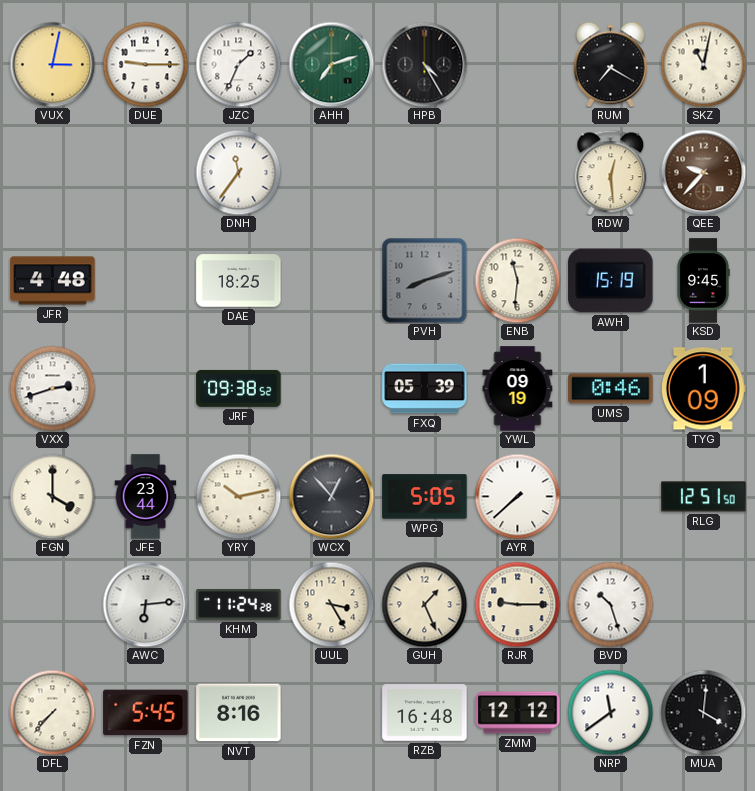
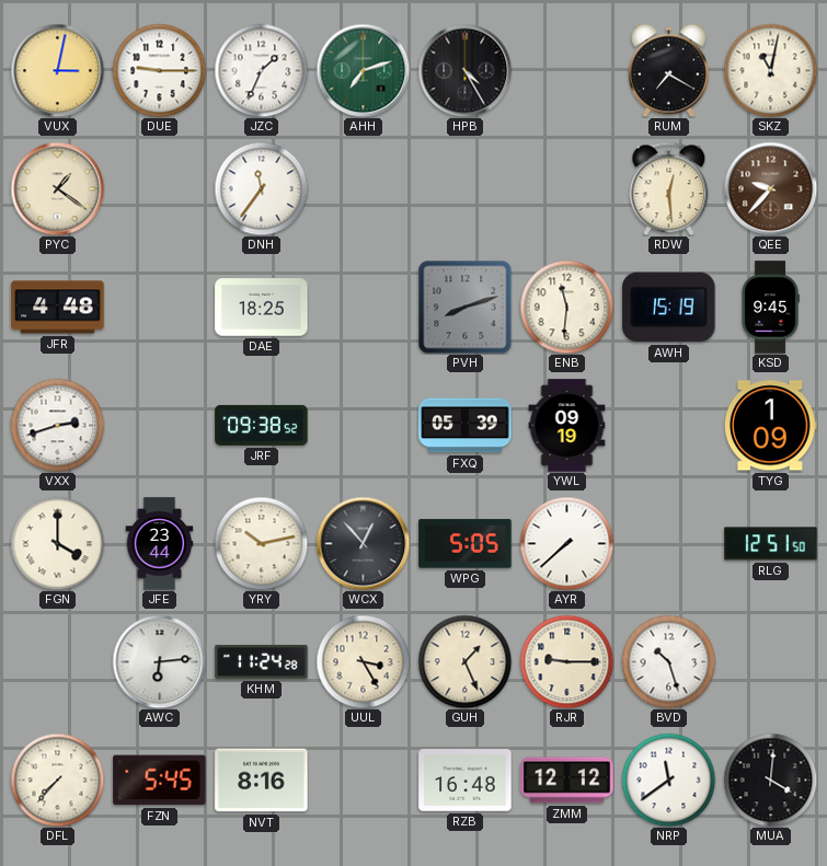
PYC: none -> 1:21 (57, 188)
UMS: 0:46 -> none (611, 389)
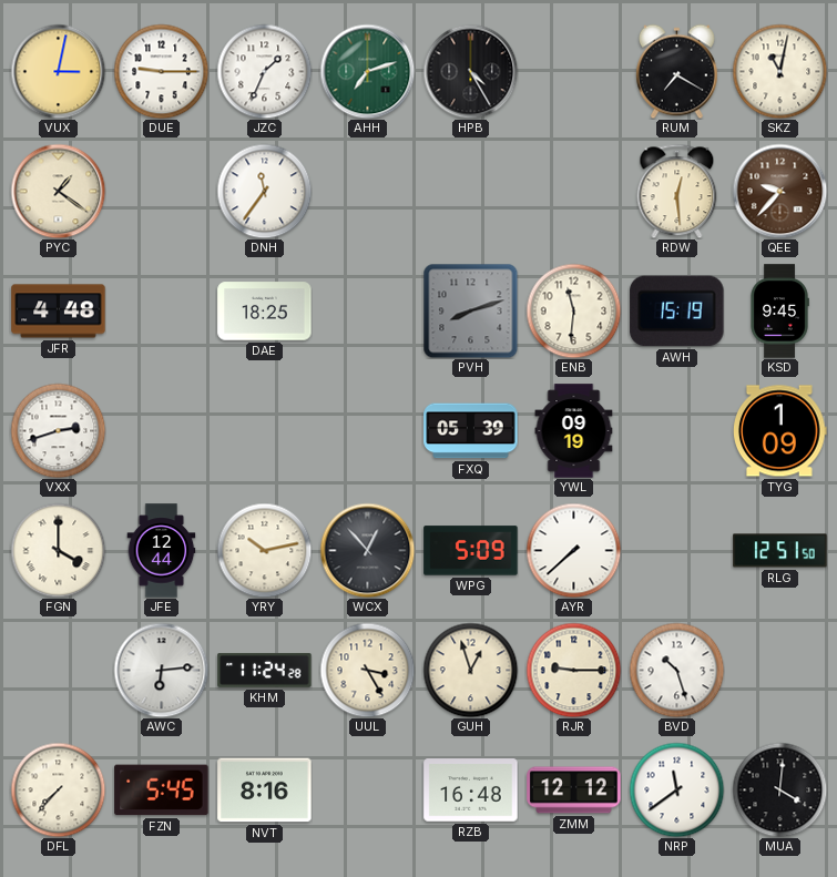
JRF: 09:38 -> none (262, 425)
JFE: 23:44 -> 12:44 (162, 551)
WPG: 5:05 -> 5:09 (471, 551)
GUH: 1:26 -> 12:57 (470, 670)
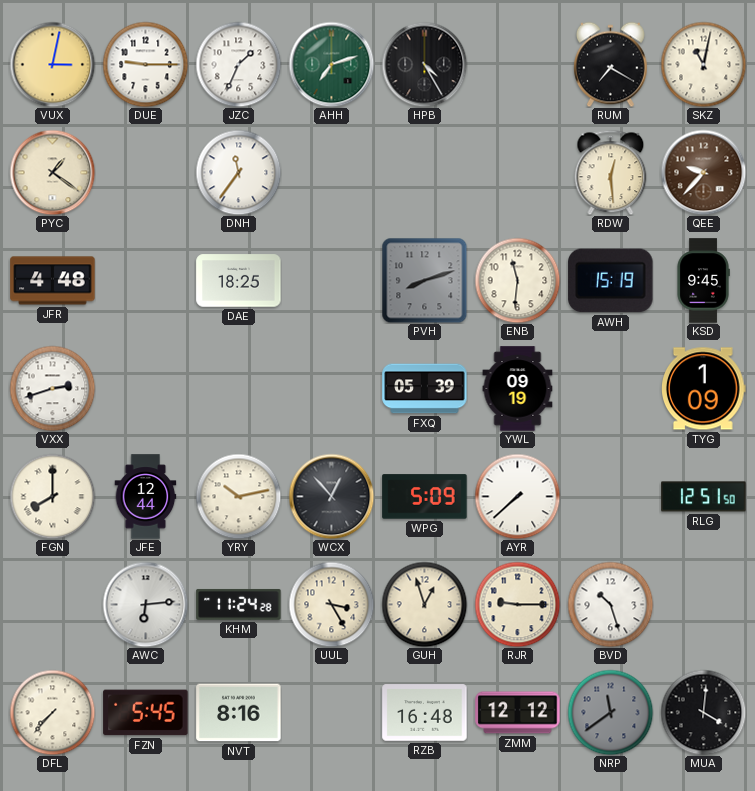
FGN: 4:00 -> 8:00 (52, 496)
NRP dial: white -> grey (610, 712)
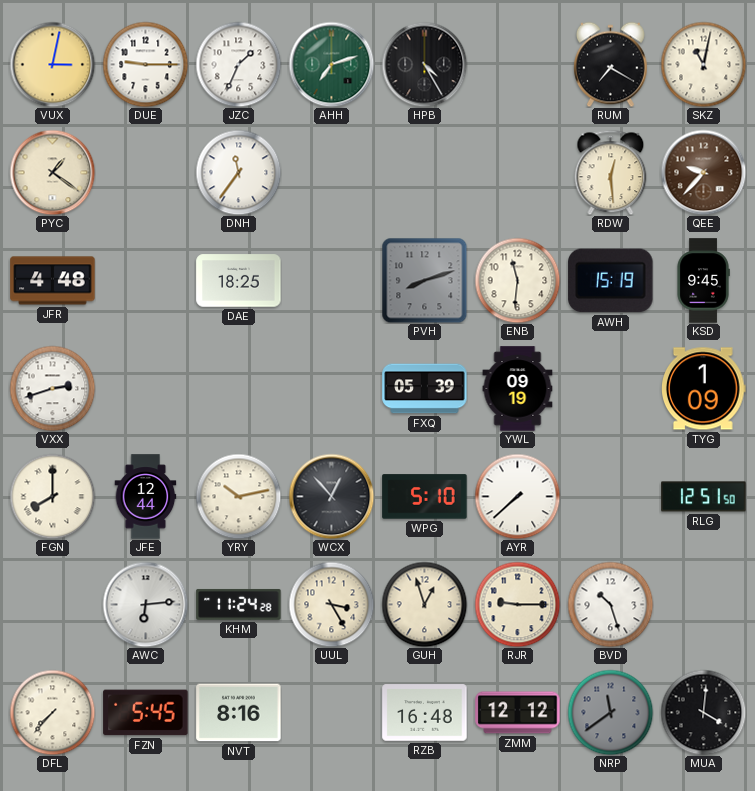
WPG: 5:09 -> 5:10 (425, 497)
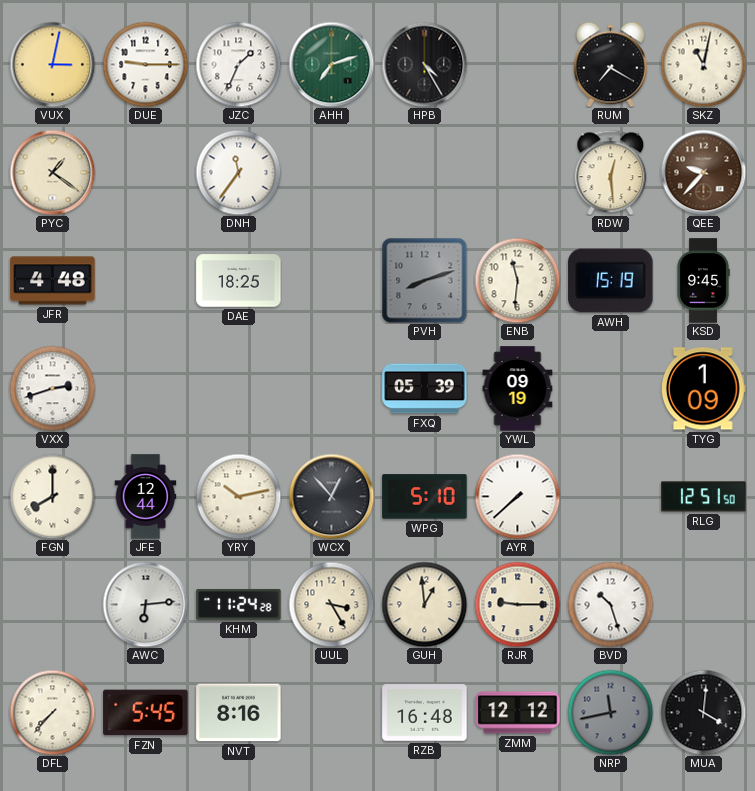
GUH: 12:57 -> 12:59 (424, 604)
NRP: 11:39 -> 11:43 (610, 712)
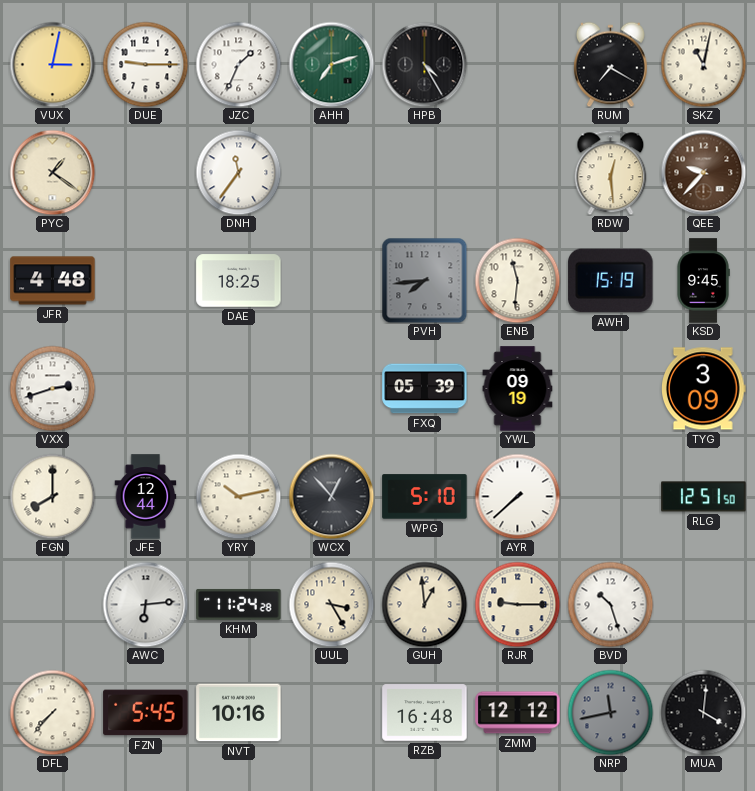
PVH: 8:12 -> 7:44 (424, 280)
TYG: 1:09 -> 3:09 (704, 389)
NVT: 8:16 -> 10:16 (239, 713)
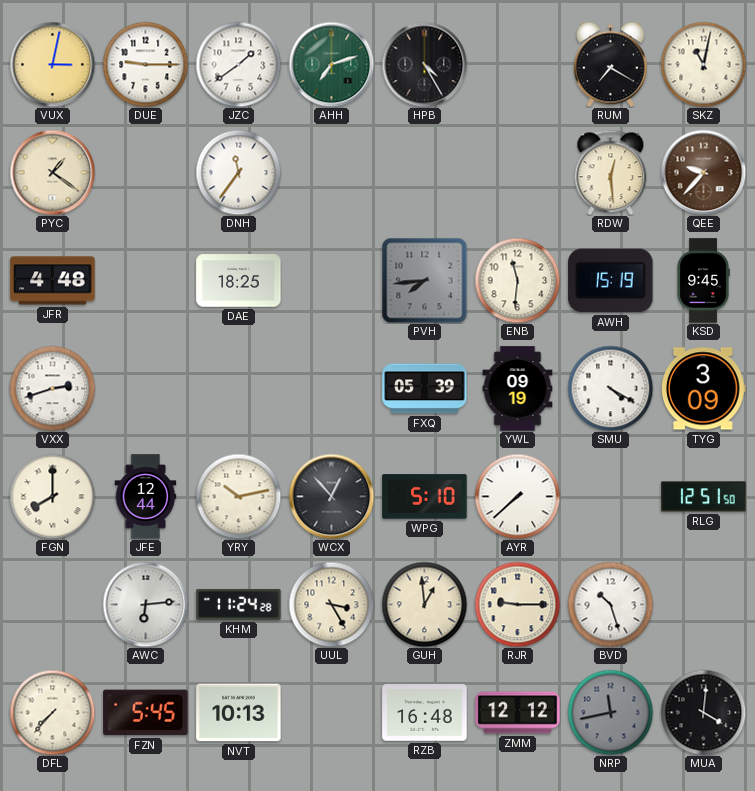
JZC: 1:34 -> 1:39 (238, 64)
SMU: none -> 4:20 (610, 388)
NVT: 10:16 -> 10:13 (239, 713)
